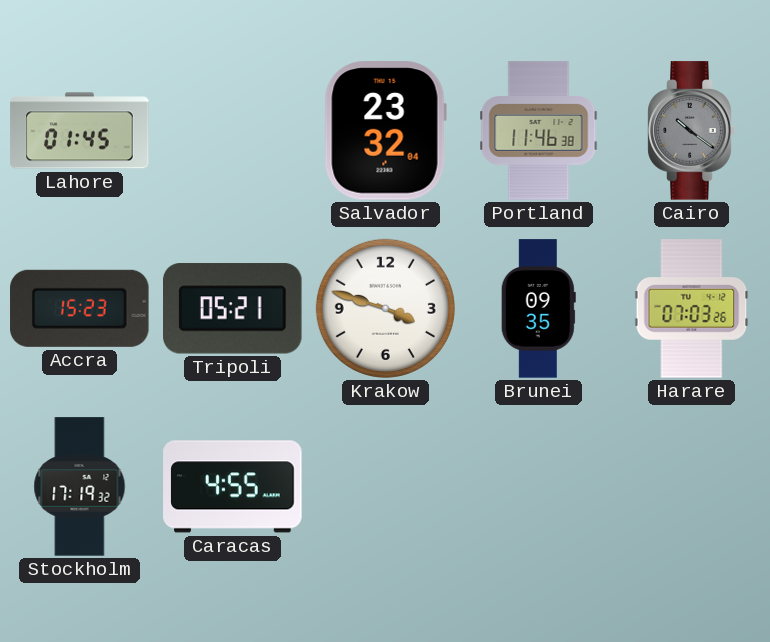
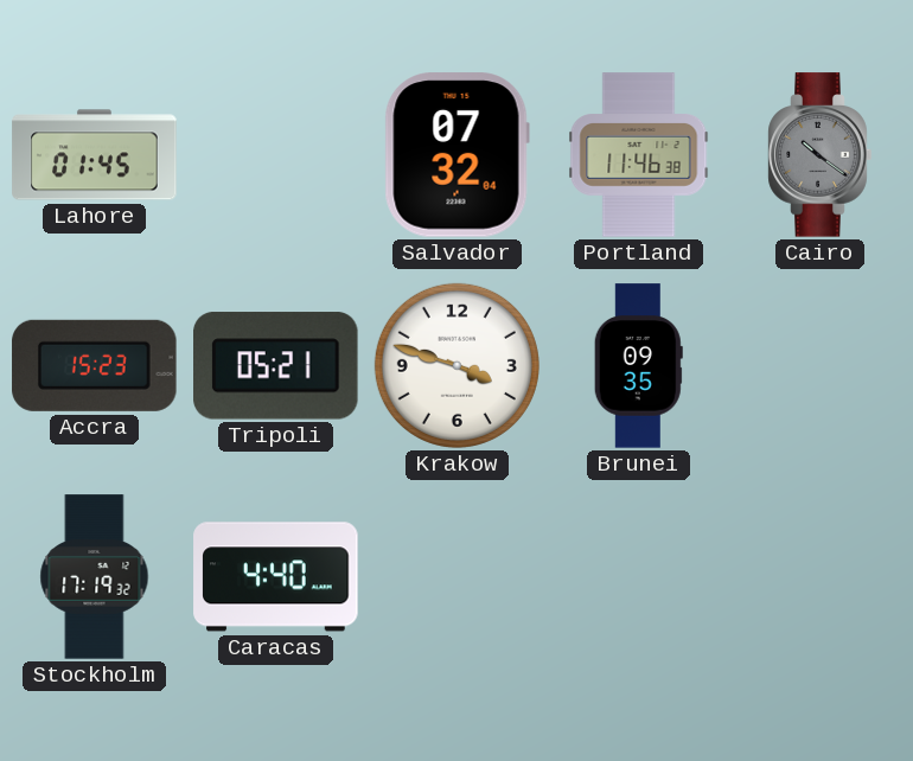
Salvador: 23:32 -> 07:32 (456, 155)
Harare: 07:03 -> none (692, 309)
Caracas: 4:55 -> 4:40 (276, 577)
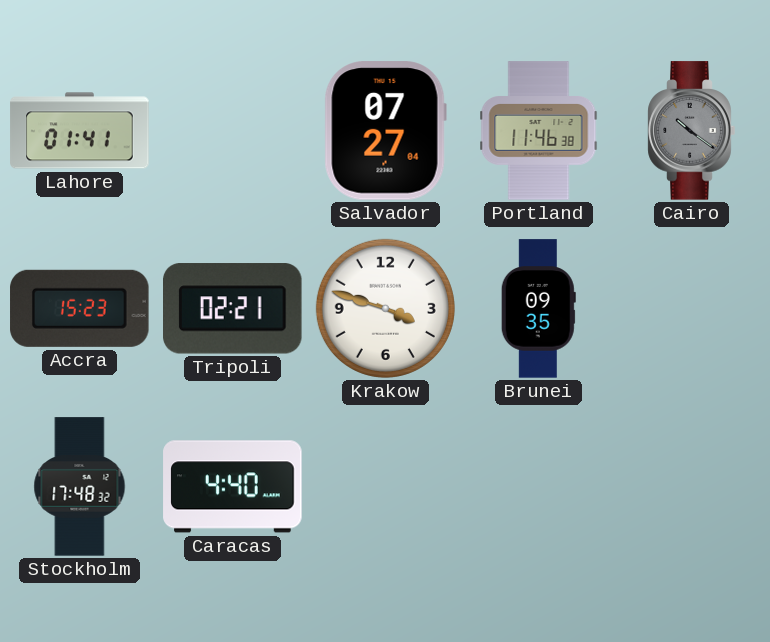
Lahore: 01:45 -> 01:41 (80, 131)
Salvador: 07:32 -> 07:27 (385, 131)
Tripoli: 05:21 -> 02:21 (233, 309)
Stockholm: 17:19 -> 17:48 (80, 487)
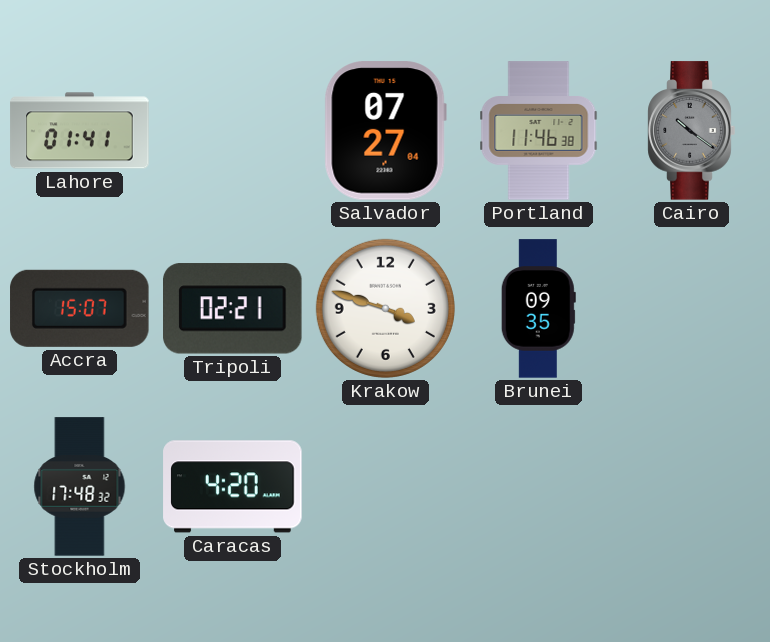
Accra: 15:23 -> 15:07 (80, 308)
Caracas: 4:40 -> 4:20 (233, 487)
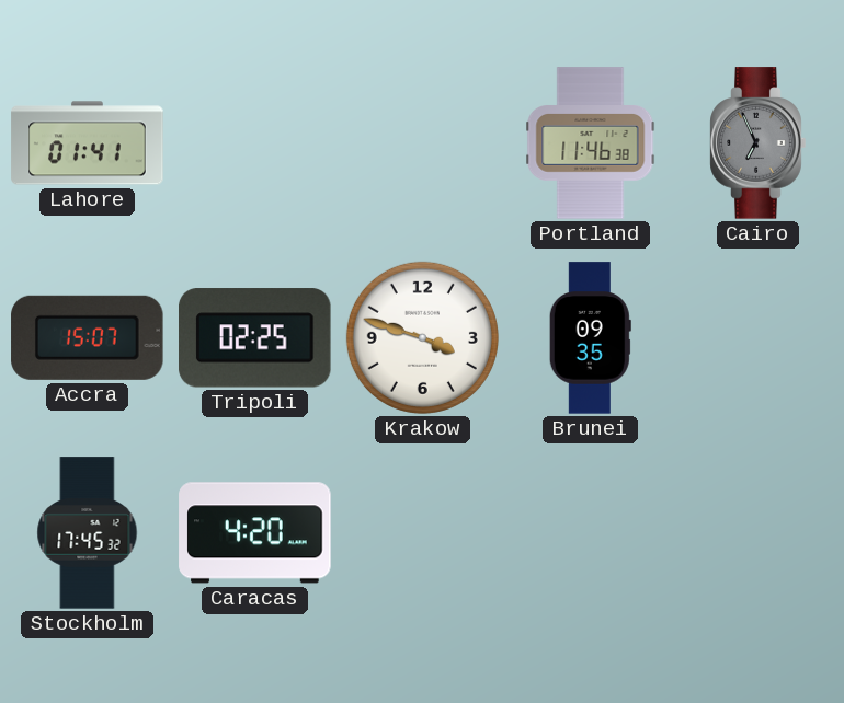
Salvador: 07:27 -> none (385, 131)
Cairo: 10:21 -> 6:56 (759, 143)
Tripoli: 02:21 -> 02:25 (255, 338)
Stockholm: 17:48 -> 17:45 (88, 533)
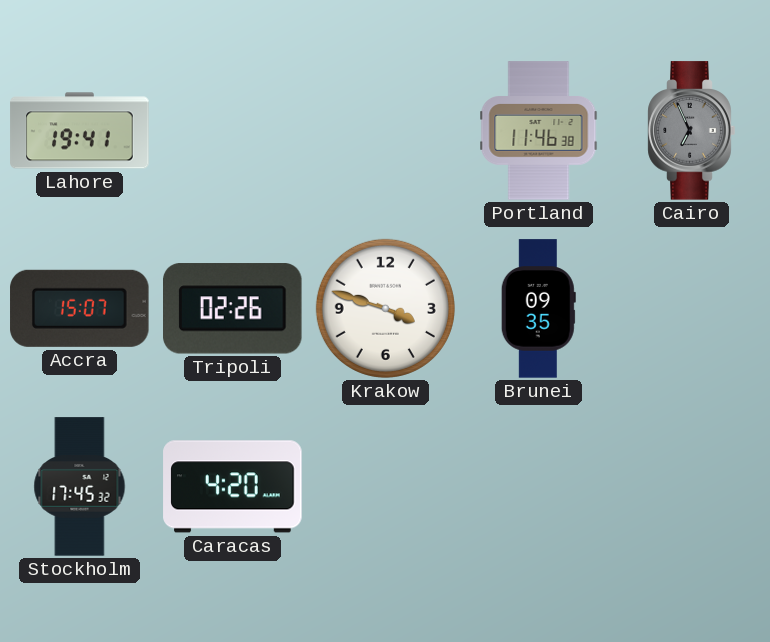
Lahore: 01:41 -> 19:41 (80, 131)
Tripoli: 02:25 -> 02:26 (233, 309)
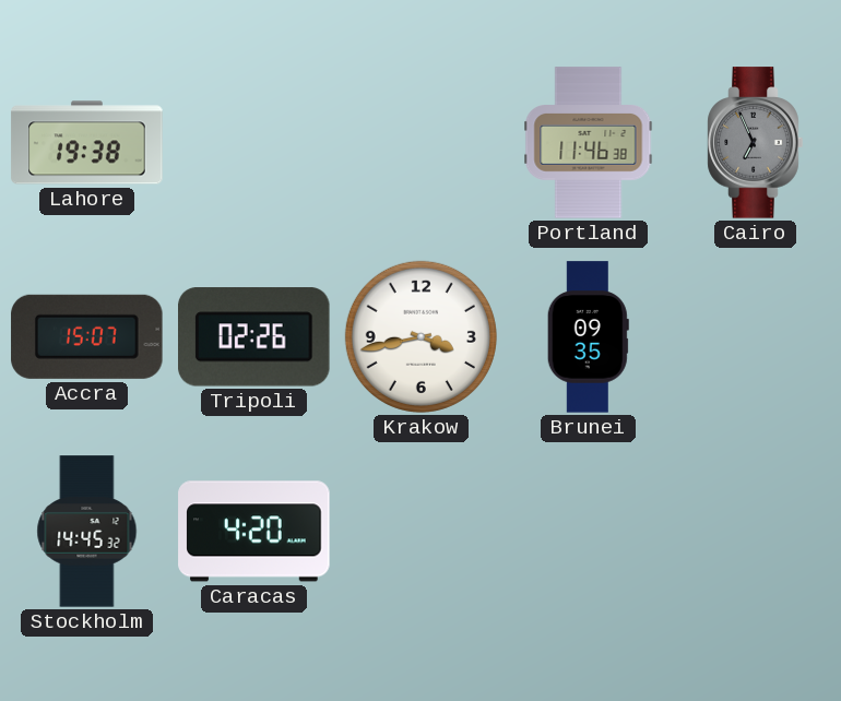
Lahore: 19:41 -> 19:38 (87, 143)
Krakow: 3:48 -> 3:43 (420, 336)
Stockholm: 17:45 -> 14:45 (87, 532)
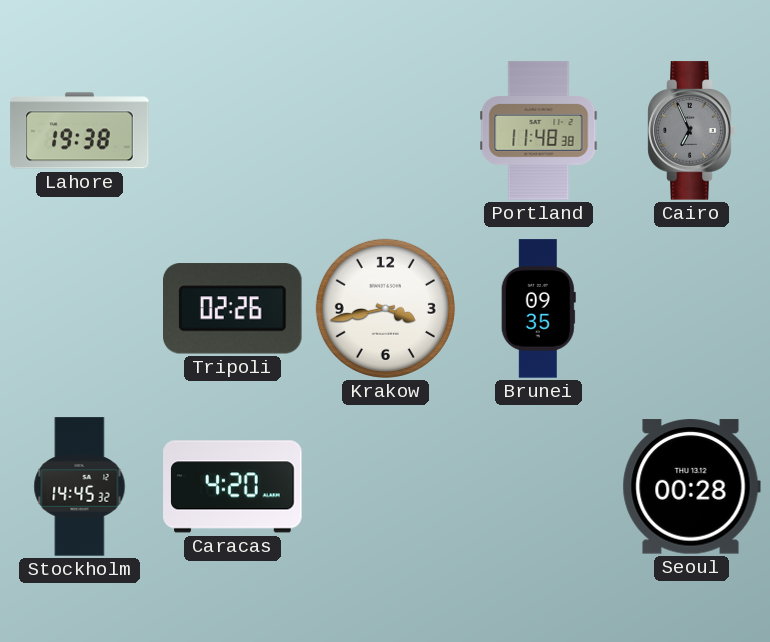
Portland: 11:46 -> 11:48 (539, 131)
Accra: 15:07 -> none (87, 336)
Seoul: none -> 00:28 (691, 487)
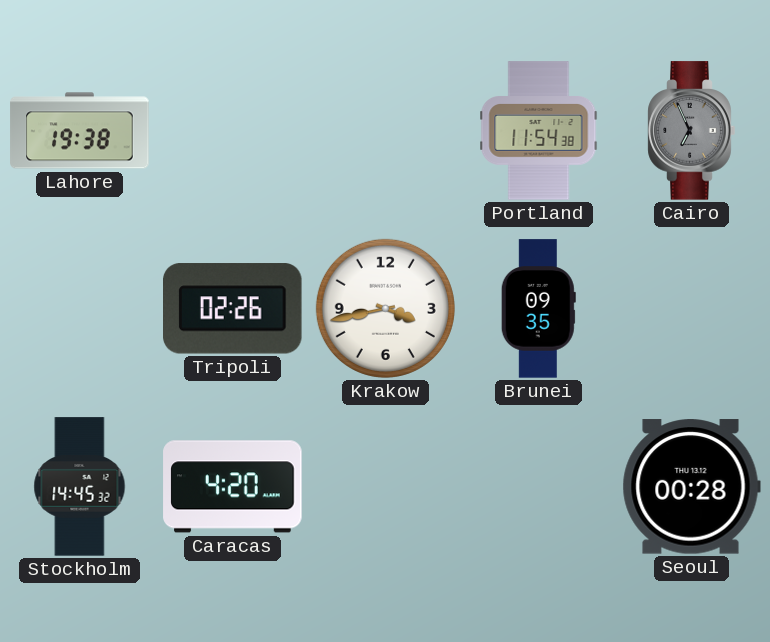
Portland: 11:48 -> 11:54 (539, 131)
